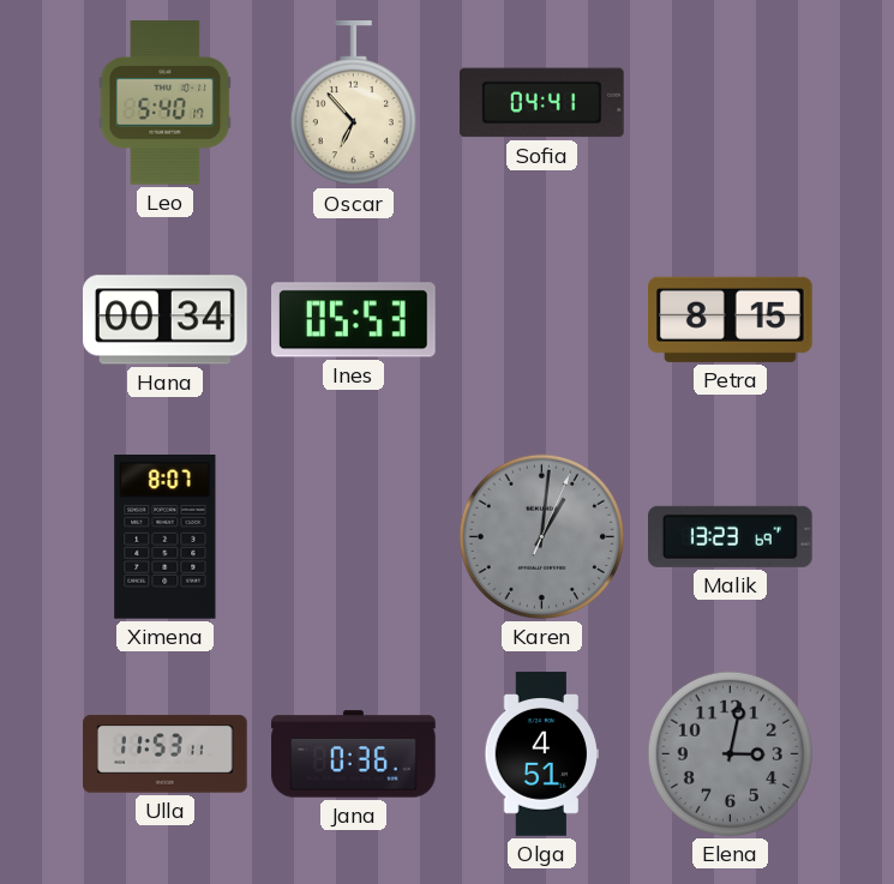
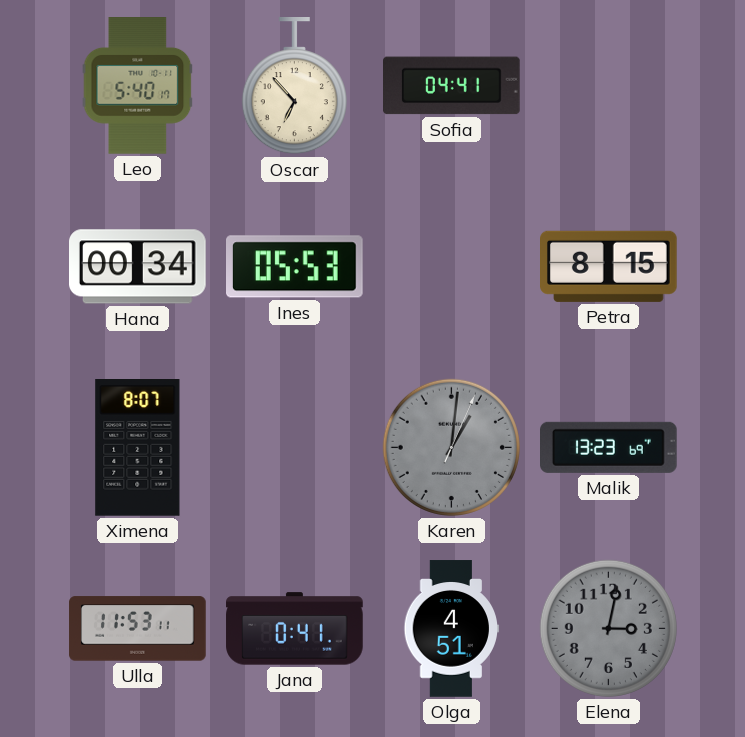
Jana: 0:36 -> 0:41 (295, 629)
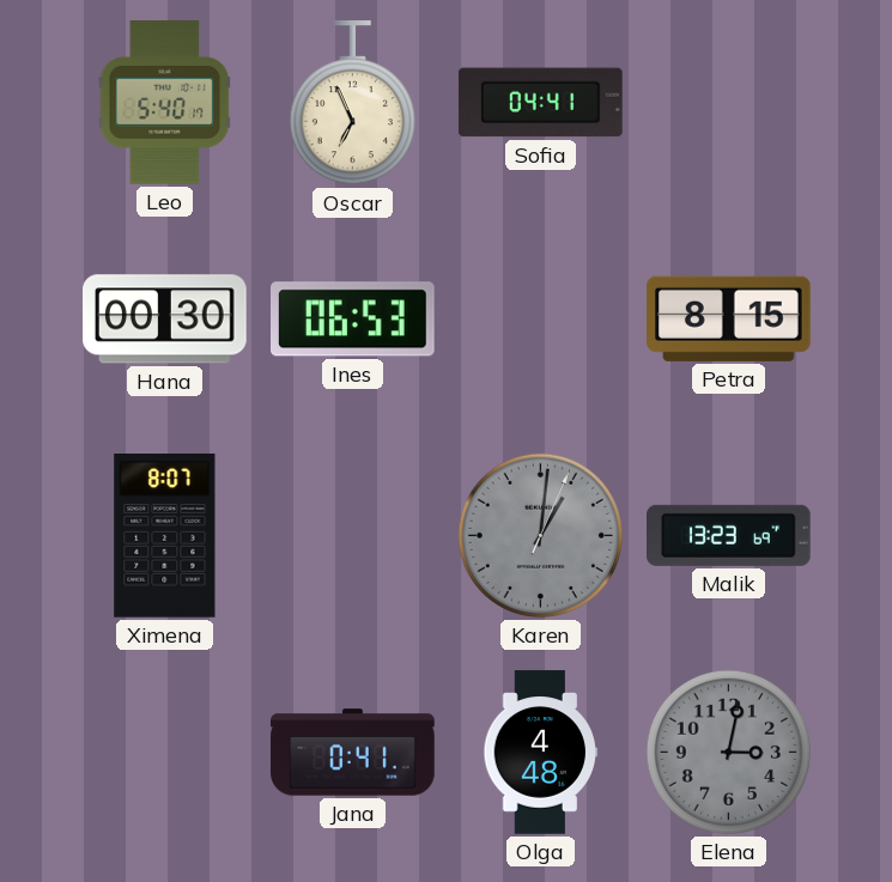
Oscar: 6:53 -> 6:56 (352, 104)
Hana: 00:34 -> 00:30 (165, 320)
Ines: 05:53 -> 06:53 (353, 320)
Ulla: 11:53 -> none (138, 629)
Olga: 4:51 -> 4:48 (541, 753)
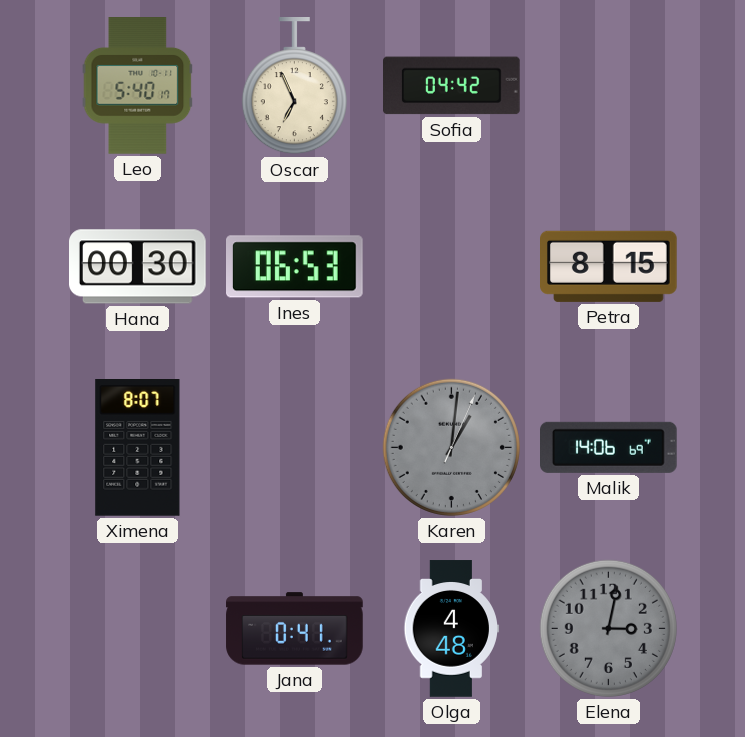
Sofia: 04:41 -> 04:42 (452, 86)
Malik: 13:23 -> 14:06 (609, 447)
